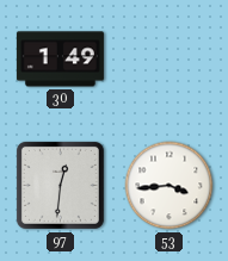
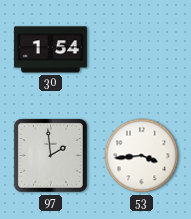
30: 1:49 -> 1:54 (50, 50)
97: 12:31 -> 1:59 (50, 155)
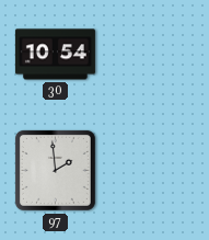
30: 1:54 -> 10:54 (55, 55)
53: 3:44 -> none (142, 156)
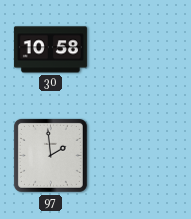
30: 10:54 -> 10:58 (50, 50)
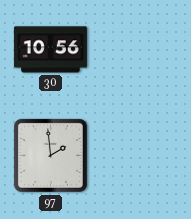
30: 10:58 -> 10:56 (50, 50)
